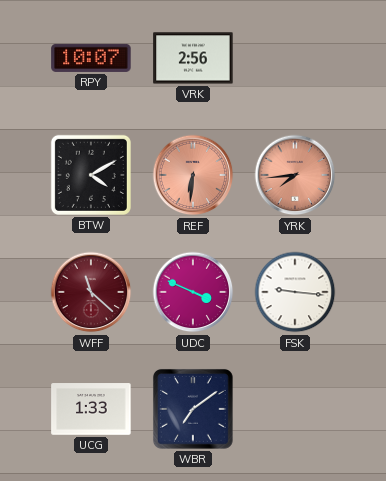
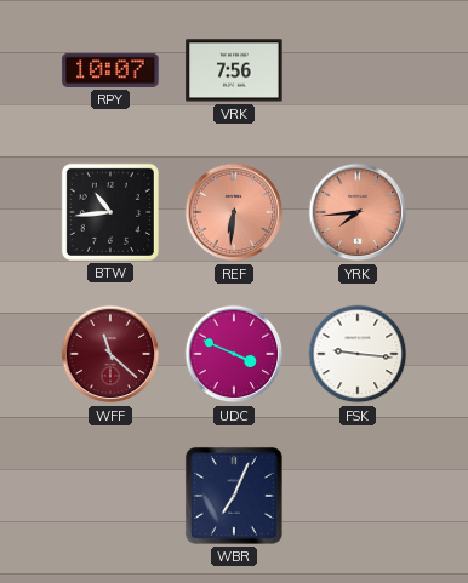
VRK: 2:56 -> 7:56 (234, 70)
BTW: 4:10 -> 10:44 (110, 212)
UCG: 1:33 -> none (91, 409)
WBR: 7:09 -> 7:04 (234, 496)
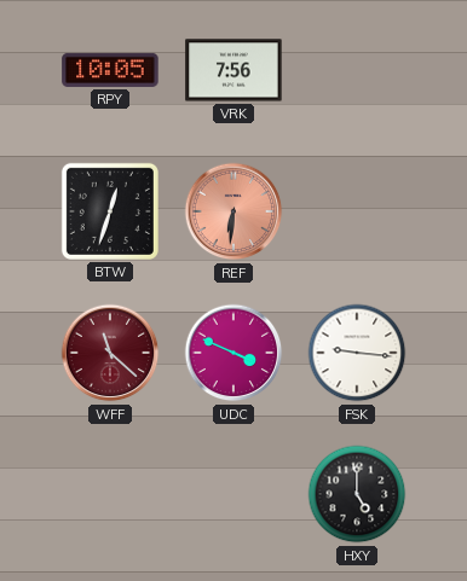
RPY: 10:07 -> 10:05 (110, 70)
BTW: 10:44 -> 12:33 (110, 211)
YRK: 7:44 -> none (358, 212)
WBR: 7:04 -> none (234, 496)
HXY: none -> 5:00 (357, 494)
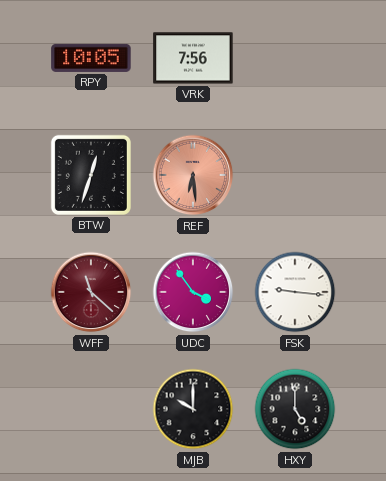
REF: 6:31 -> 6:29 (193, 175)
UDC: 3:49 -> 3:54 (193, 292)
MJB: none -> 10:00 (193, 409)
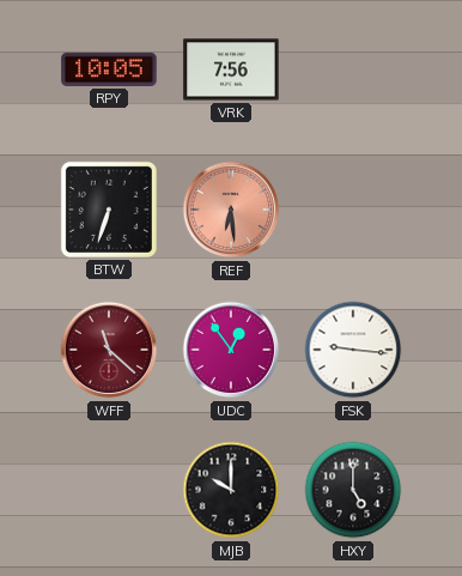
BTW: 12:33 -> 6:33 (109, 210)
UDC: 3:54 -> 12:54 (231, 350)
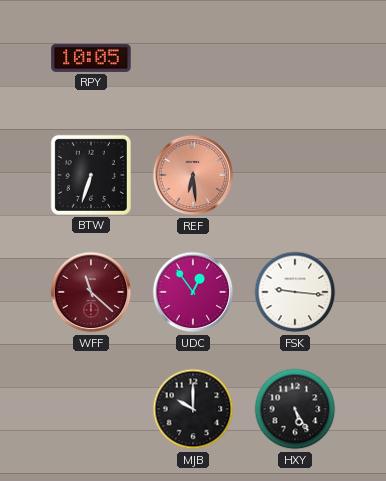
VRK: 7:56 -> none (231, 69)
HXY: 5:00 -> 5:25 (295, 409)
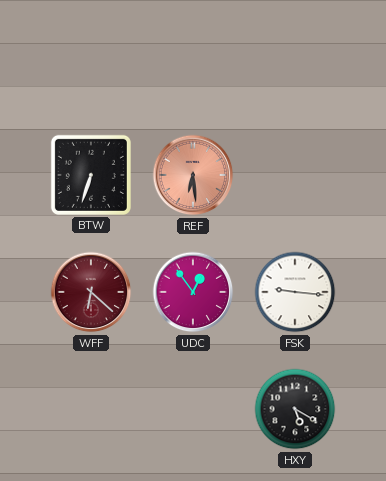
RPY: 10:05 -> none (91, 58)
WFF: 11:22 -> 6:22 (91, 292)
MJB: 10:00 -> none (193, 409)
HXY: 5:25 -> 5:20 (295, 409)
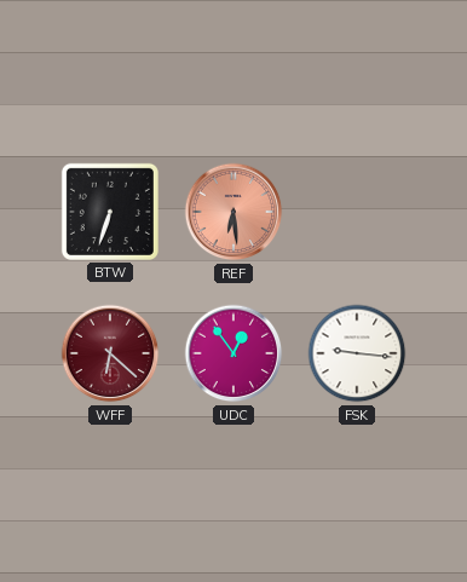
HXY: 5:20 -> none (295, 409)
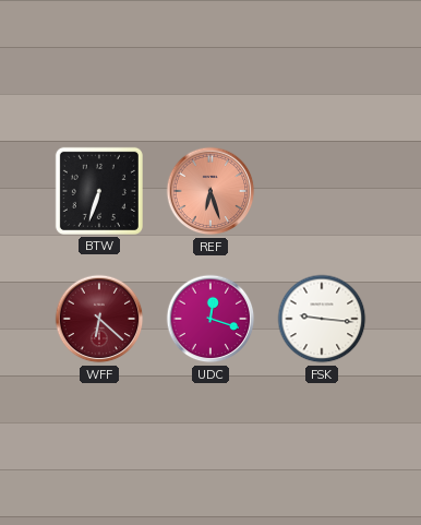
REF: 6:29 -> 6:27 (211, 191)
UDC: 12:54 -> 12:18 (211, 319)
